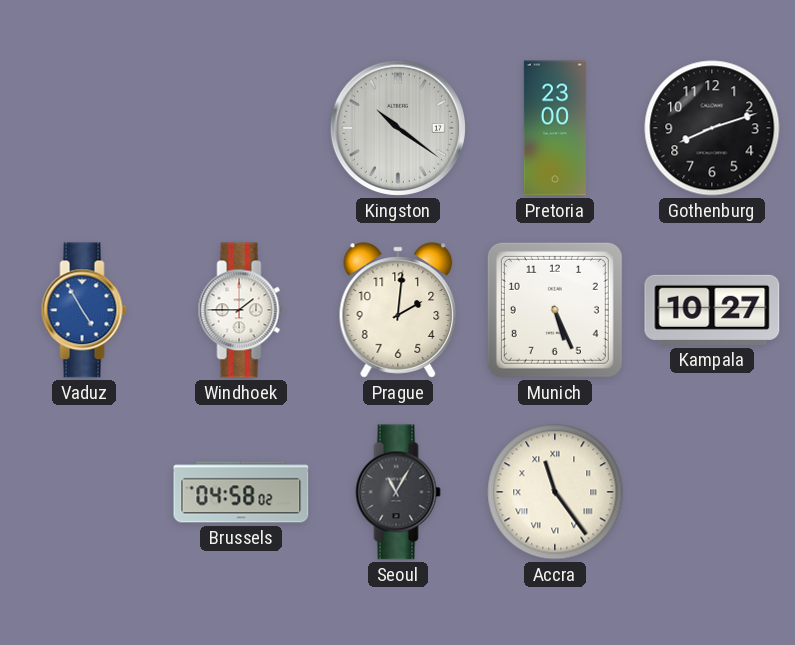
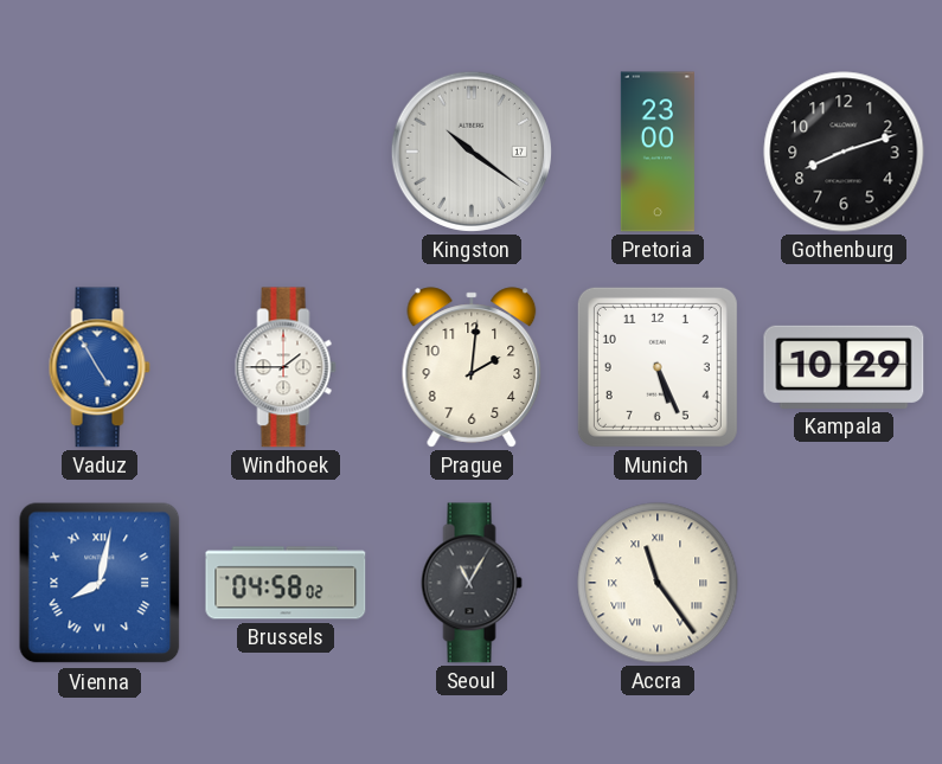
Kampala: 10:27 -> 10:29 (844, 367)
Vienna: none -> 8:02 (100, 583)
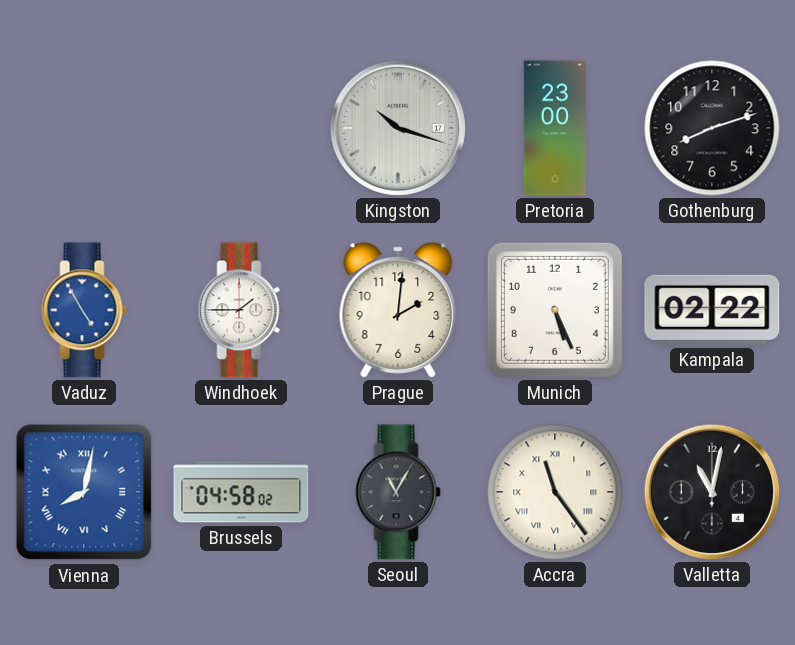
Kingston: 10:21 -> 10:18 (398, 128)
Kampala: 10:29 -> 02:22 (712, 310)
Valletta: none -> 11:02 (712, 492)
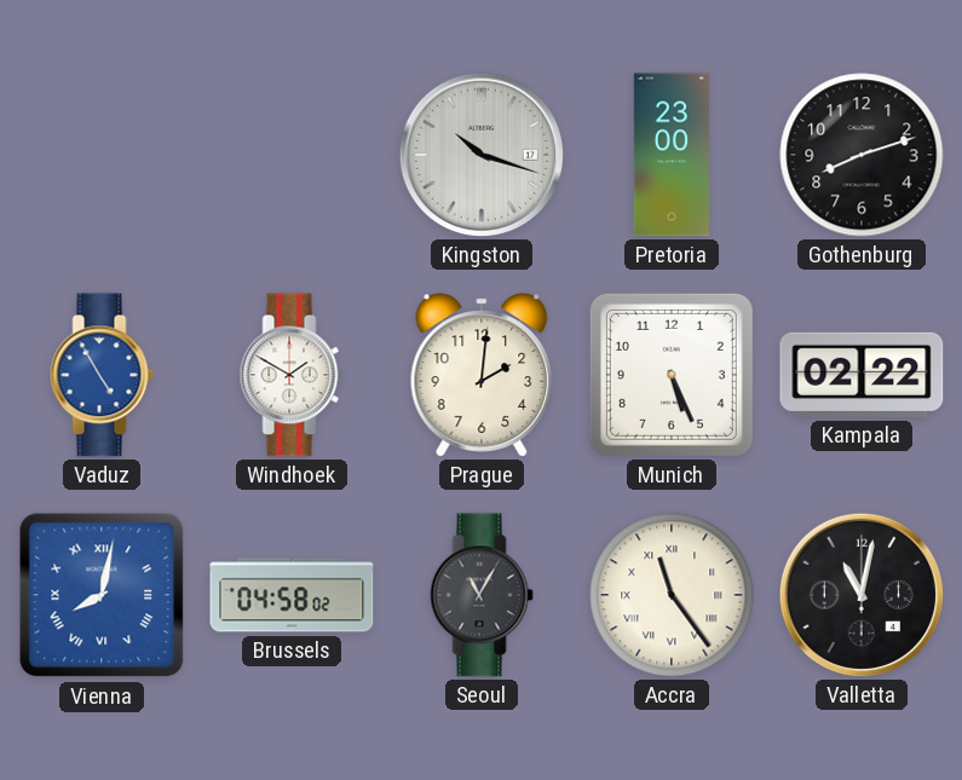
Windhoek: 1:45 -> 1:50 (292, 375)
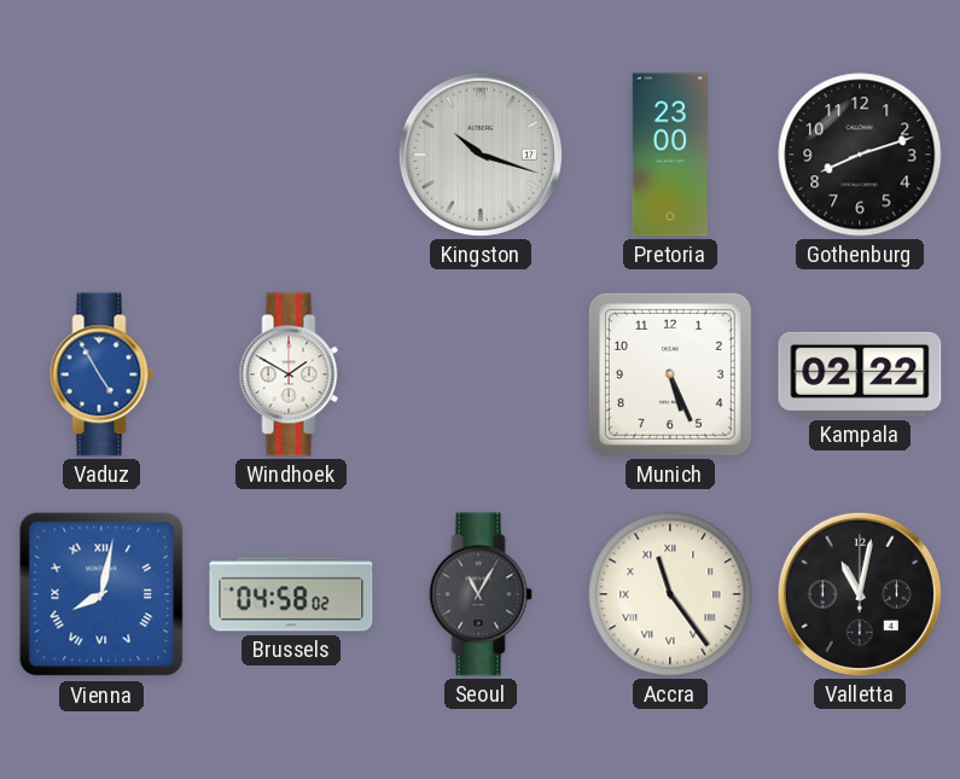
Prague: 2:01 -> none (482, 375)
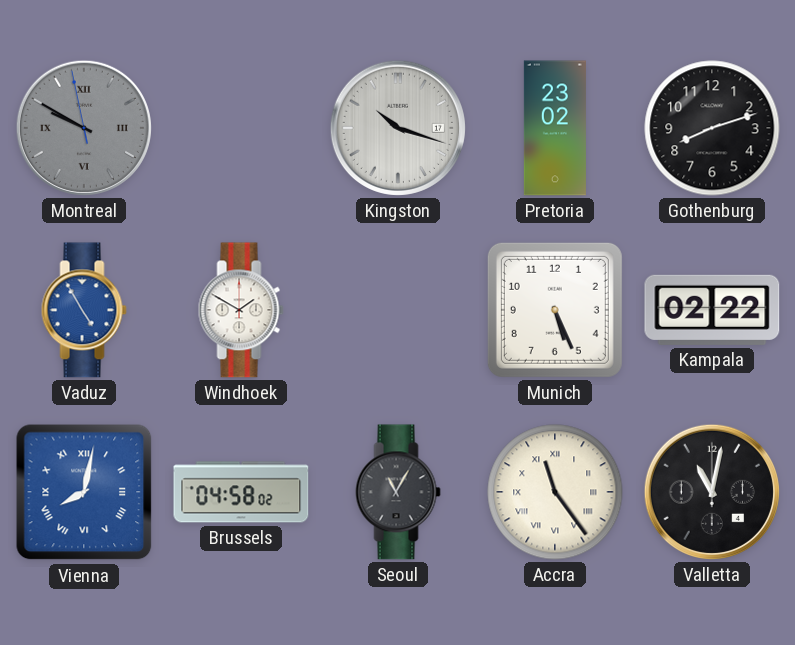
Montreal: none -> 9:49 (84, 128)
Pretoria: 23:00 -> 23:02 (555, 128)
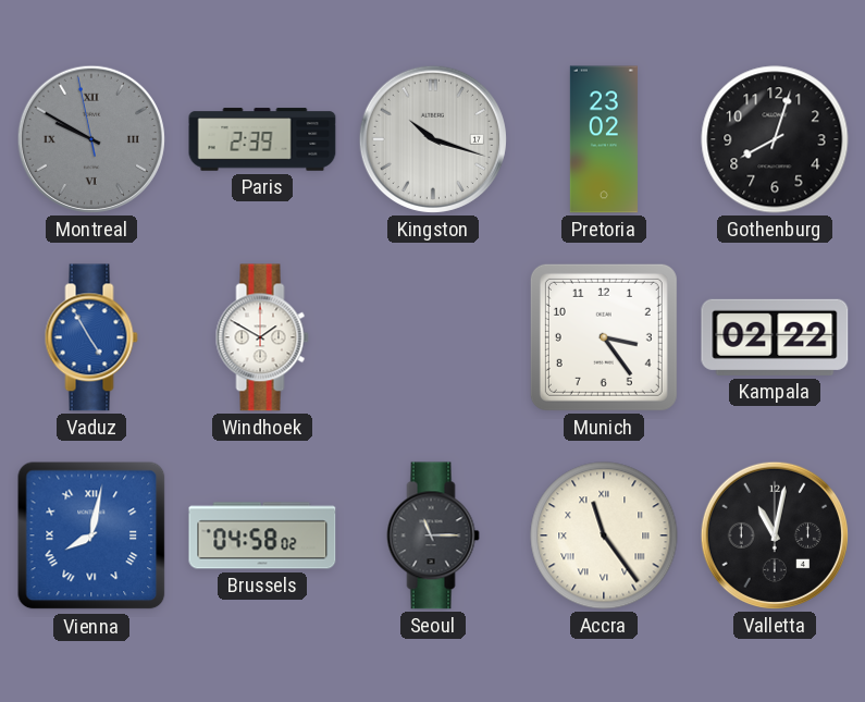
Paris: none -> 2:39 (262, 139)
Gothenburg: 8:12 -> 8:03 (775, 139)
Munich: 5:26 -> 3:24 (604, 337)
Seoul: 11:05 -> 11:15 (433, 535)
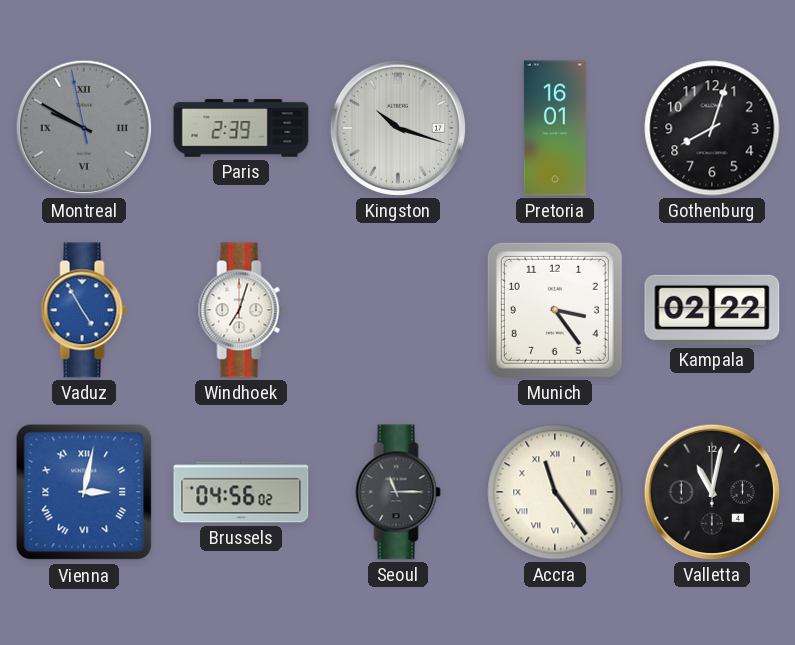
Pretoria: 23:02 -> 16:01 (555, 128)
Windhoek: 1:50 -> 7:03 (241, 310)
Vienna: 8:02 -> 3:02 (84, 492)
Brussels: 04:58 -> 04:56 (241, 492)
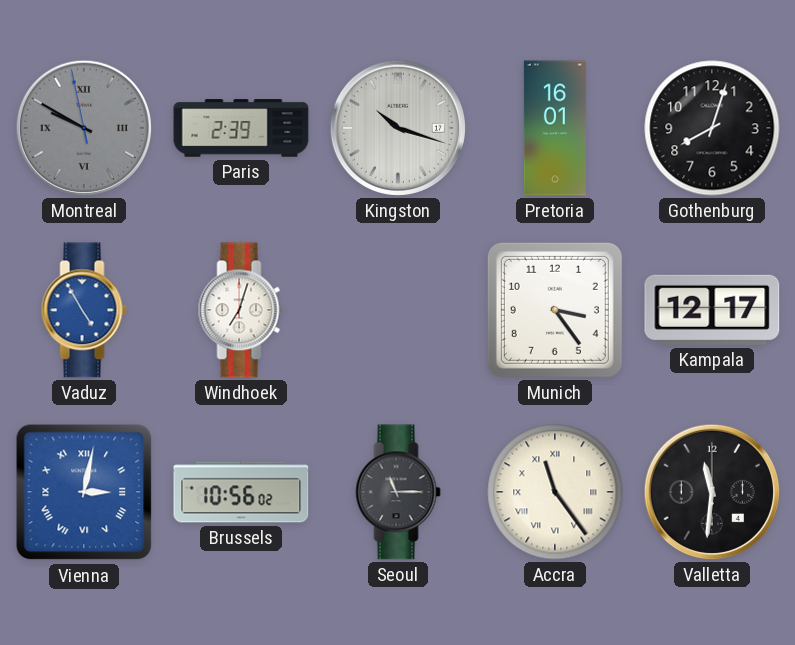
Kampala: 02:22 -> 12:17 (712, 310)
Brussels: 04:56 -> 10:56 (241, 492)
Valletta: 11:02 -> 11:31 (712, 492)
